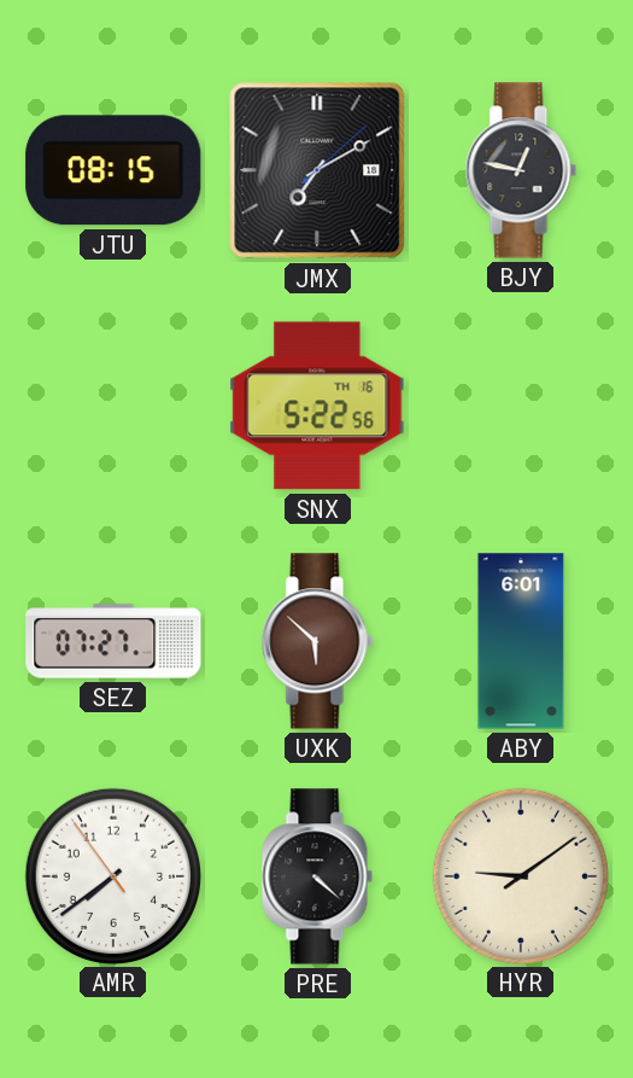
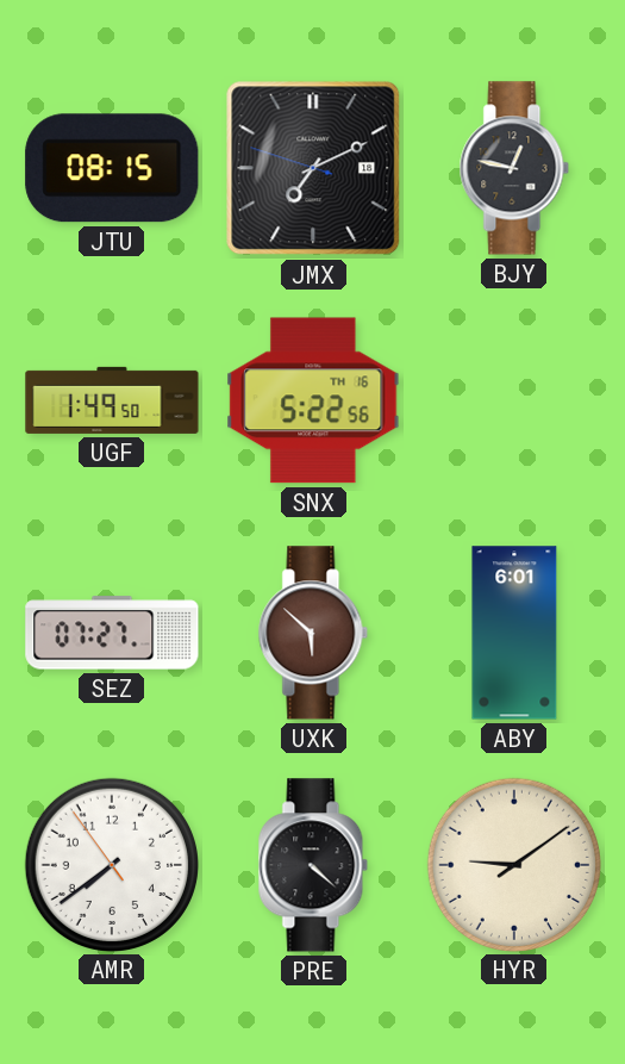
JMX: 7:10:08 -> 7:10:48 (313, 168)
UGF: none -> 1:49 (112, 400)
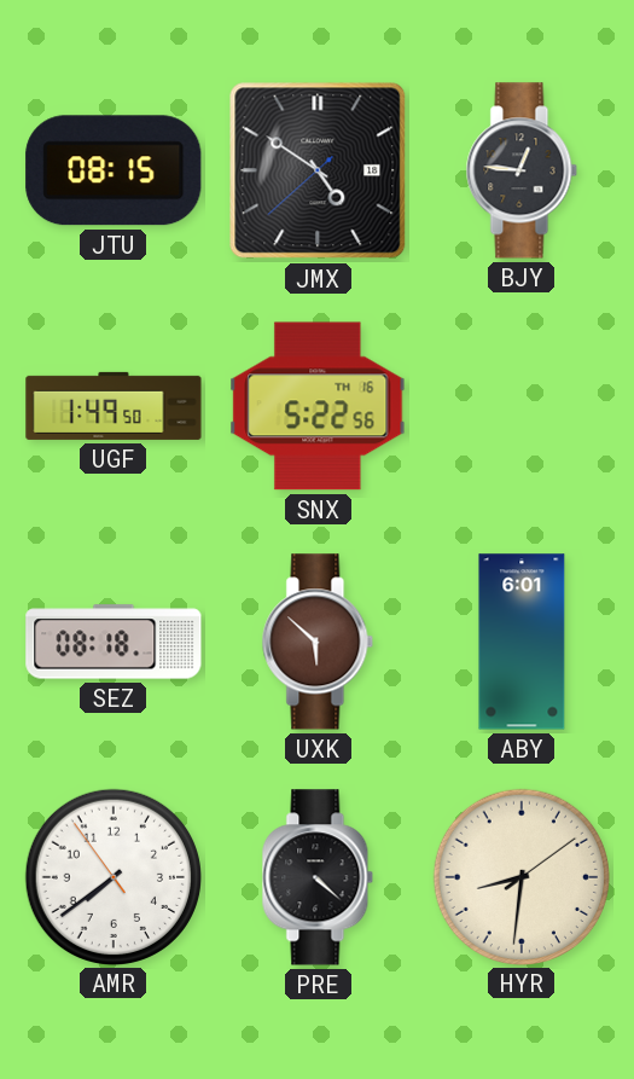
JMX: 7:10 -> 4:50 (318, 170)
BJY: 12:47 -> 12:46 (522, 170)
SEZ: 07:27 -> 08:18 (114, 642)
HYR: 9:09 -> 8:31 (520, 876)
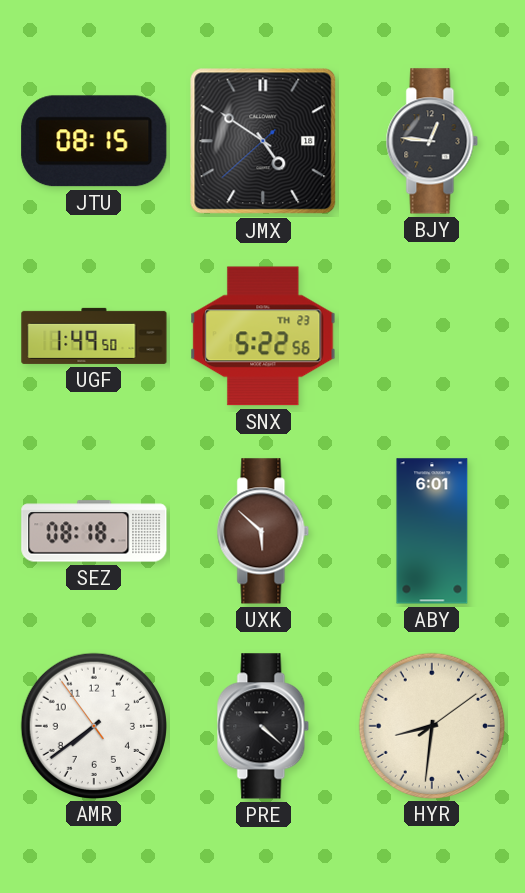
SNX date: TH 16 -> TH 23 (263, 336)
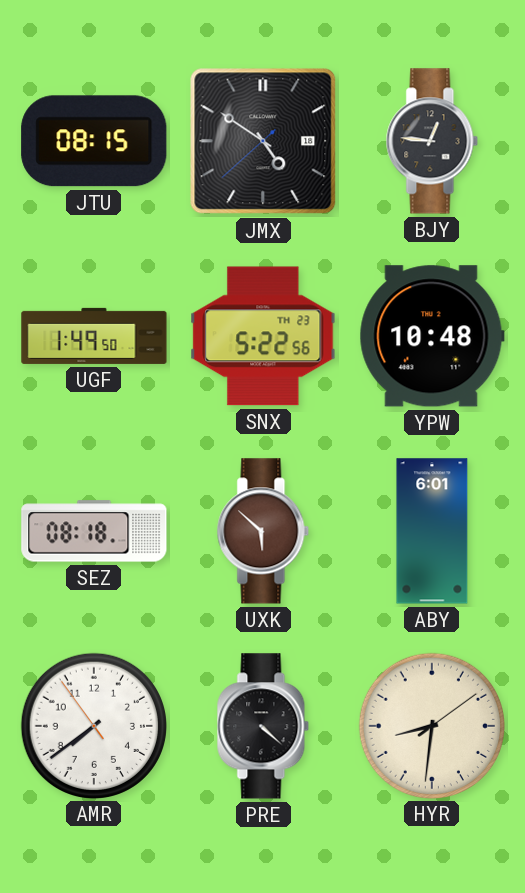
YPW: none -> 10:48 (432, 336)
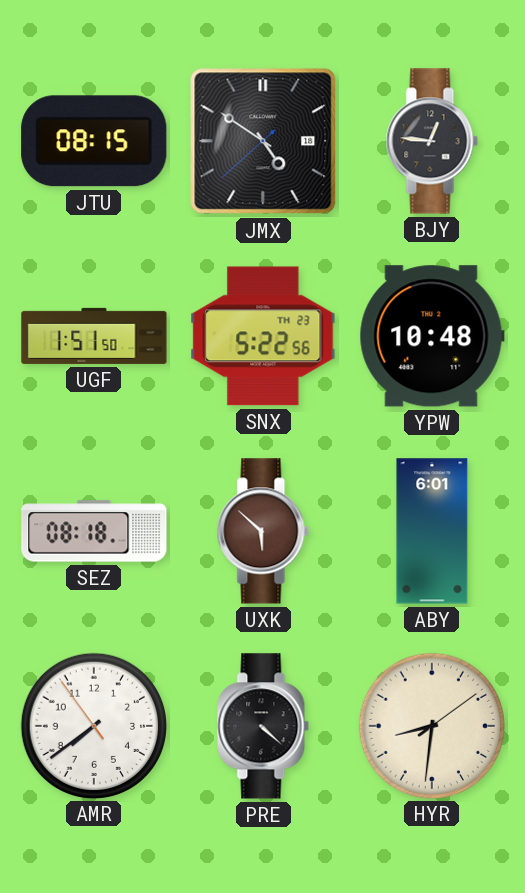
UGF: 1:49 -> 1:51 (94, 336)
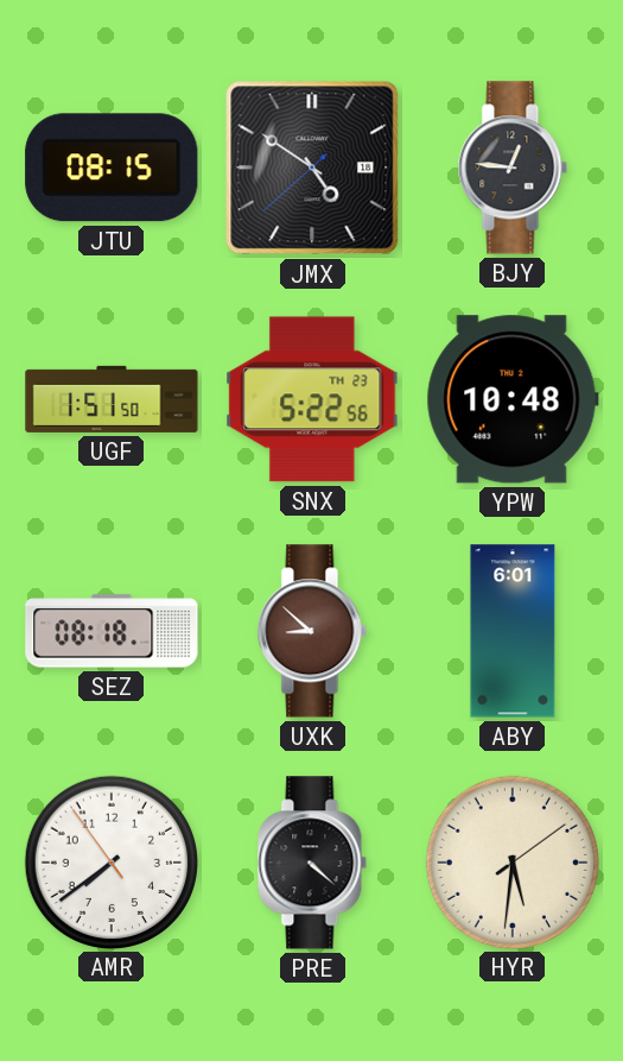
UXK: 5:52 -> 8:52 (312, 631)
HYR: 8:31 -> 5:31 (511, 861)
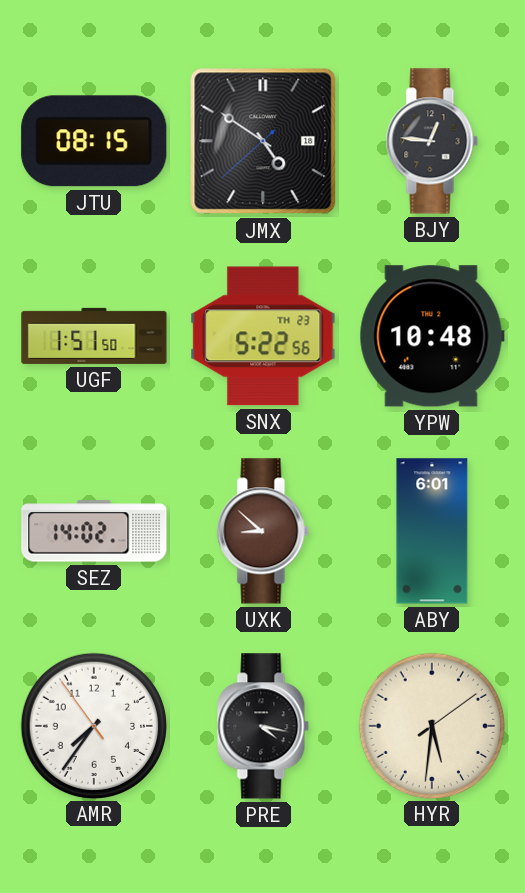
SEZ: 08:18 -> 14:02 (94, 531)
AMR: 7:38 -> 7:35 (93, 725)
PRE: 4:22 -> 4:17 (263, 726)
